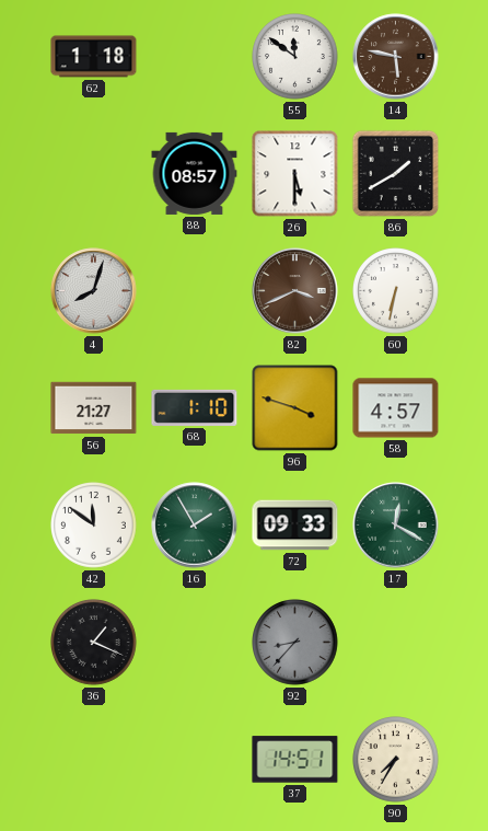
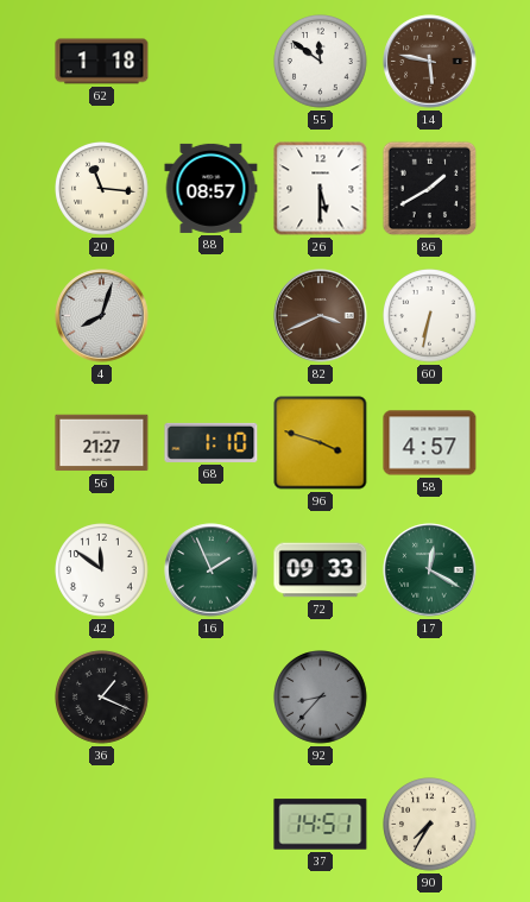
20: none -> 11:16 (102, 189)
16: 1:55 -> 1:56 (212, 570)
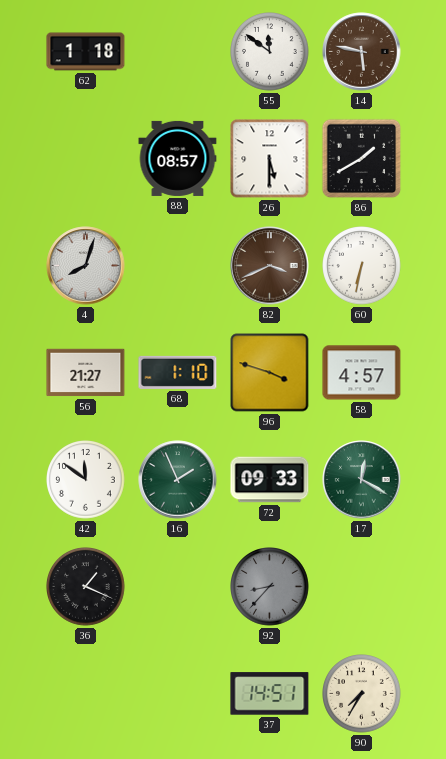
20: 11:16 -> none (102, 189)
